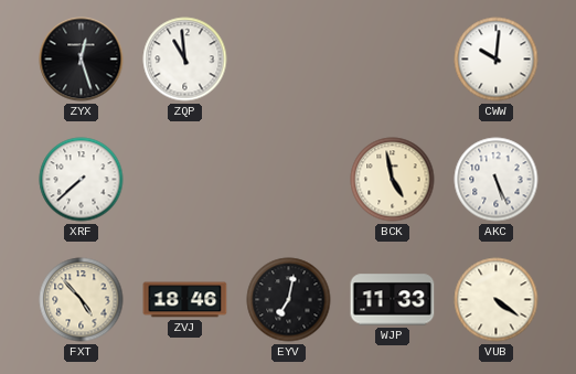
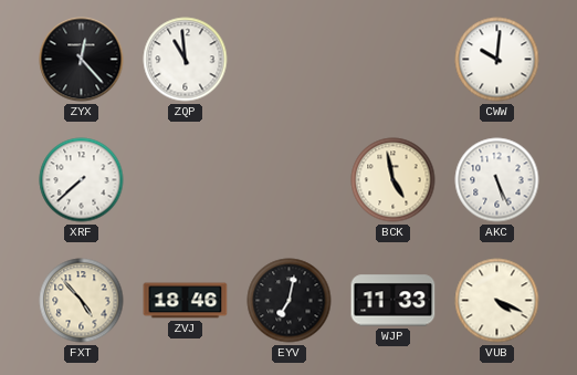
ZYX: 12:27 -> 12:23 (82, 60)
VUB: 4:21 -> 4:19 (497, 301)
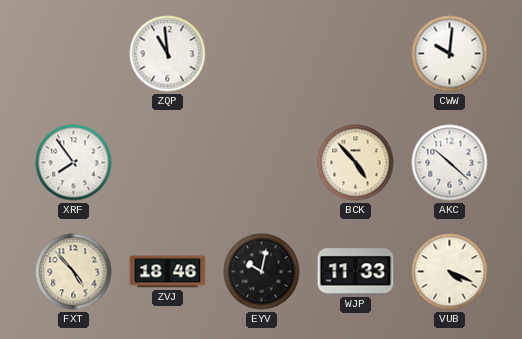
ZYX: 12:23 -> none (82, 60)
XRF: 7:38 -> 7:54 (74, 163)
BCK: 4:58 -> 4:53 (356, 163)
AKC: 5:26 -> 10:22 (450, 163)
EYV: 7:02 -> 10:02 (262, 272)
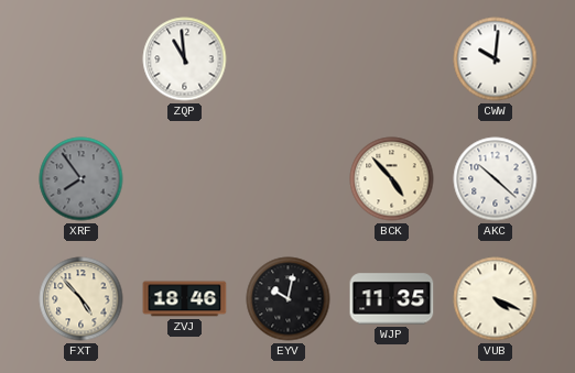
XRF dial: white -> grey (82, 179)
WJP: 11:33 -> 11:35 (392, 299)
